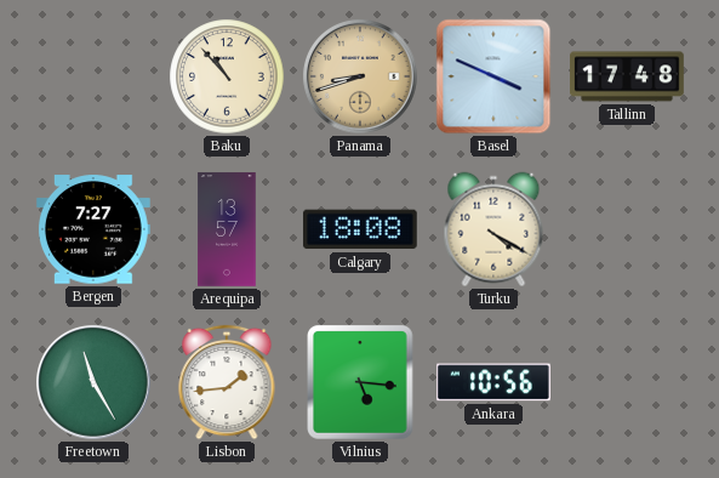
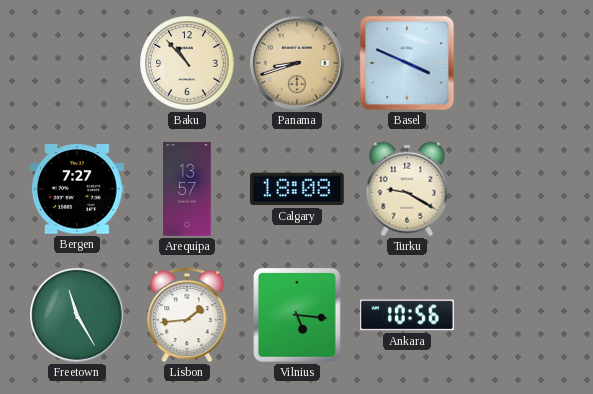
Tallinn: 17:48 -> none (628, 76)
Turku: 4:20 -> 9:20 (407, 189)
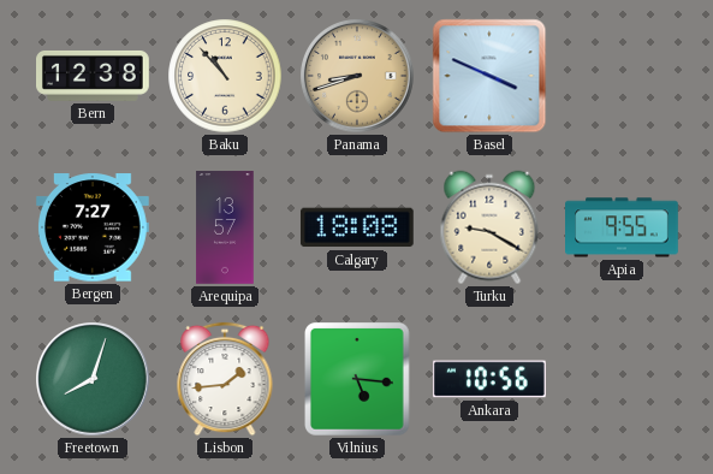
Bern: none -> 12:38 (94, 76)
Apia: none -> 9:55 (623, 227)
Freetown: 11:25 -> 8:03 (93, 379)
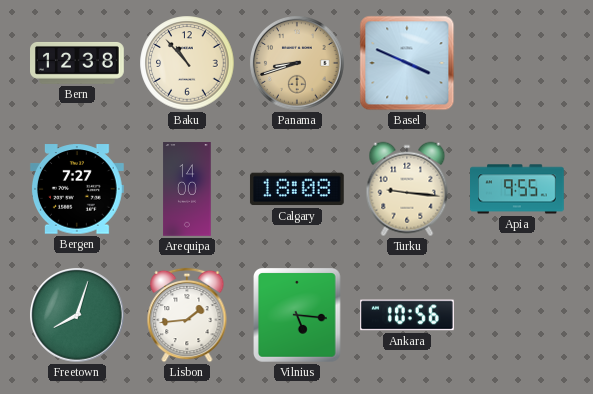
Arequipa: 13:57 -> 14:00 (187, 189)
Turku: 9:20 -> 9:16 (407, 189)
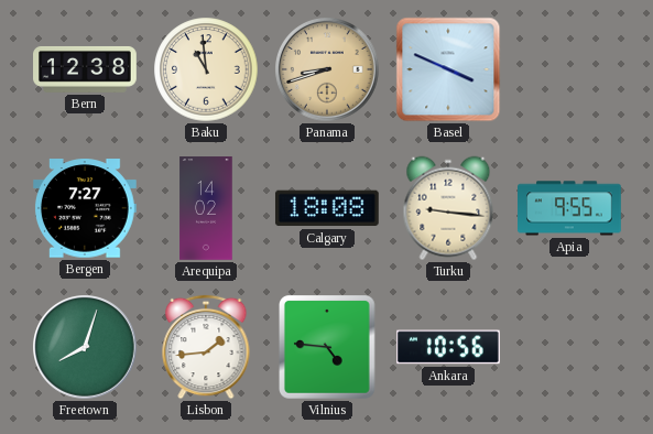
Baku: 10:53 -> 10:59 (206, 69)
Arequipa: 14:00 -> 14:02 (206, 208)
Vilnius: 5:16 -> 4:46 (328, 348)
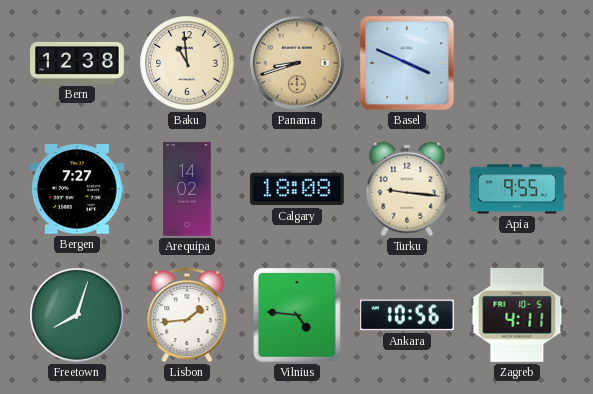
Zagreb: none -> 4:11 (517, 315)
